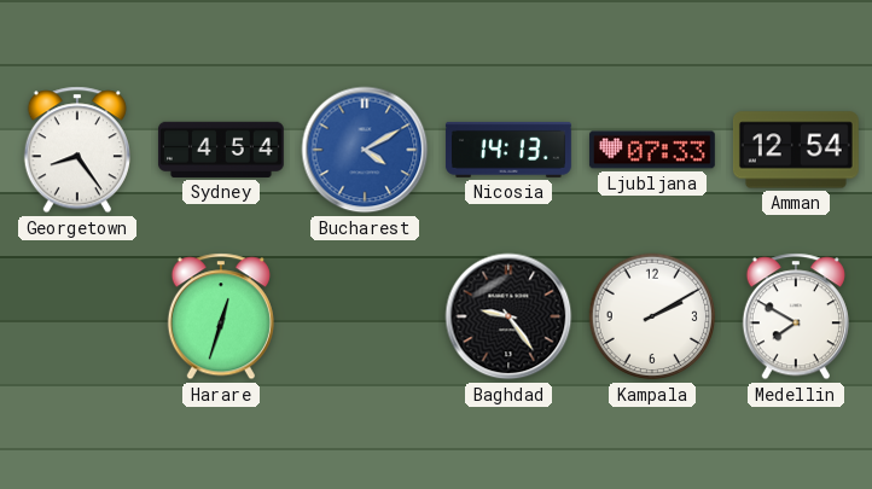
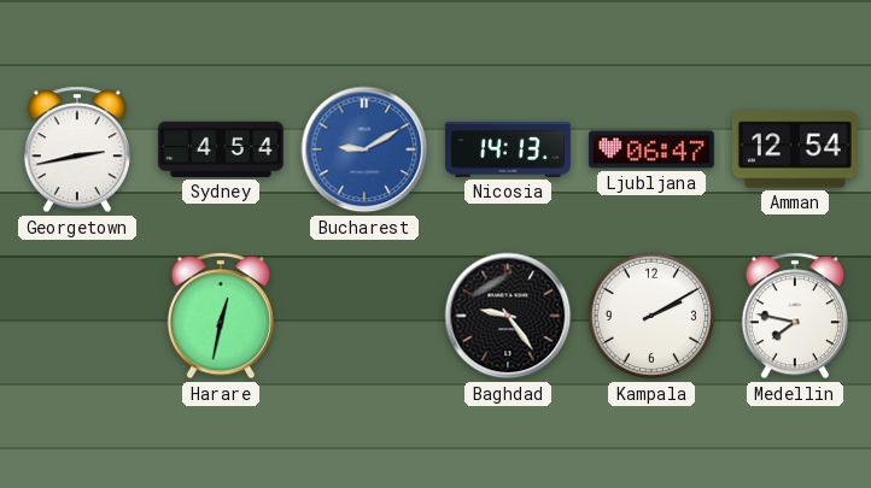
Georgetown: 8:24 -> 2:43 (77, 149)
Bucharest: 4:10 -> 9:10 (364, 149)
Ljubljana: 07:33 -> 06:47 (651, 149)
Harare: 12:33 -> 12:32 (221, 316)
Medellin: 7:50 -> 7:47 (795, 316)
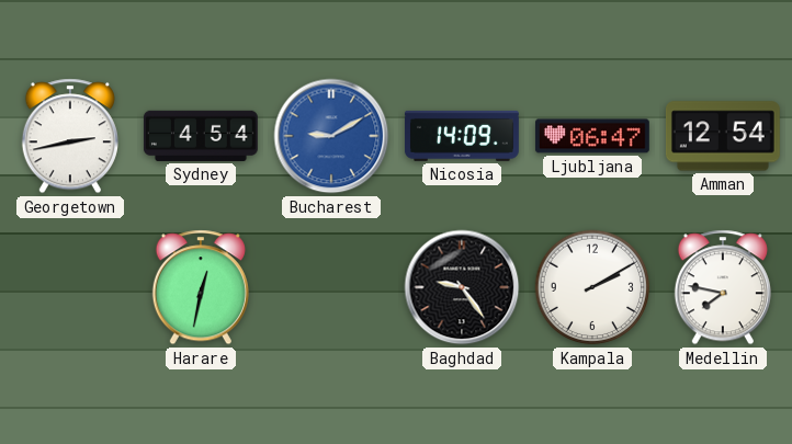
Nicosia: 14:13 -> 14:09 (462, 136)
